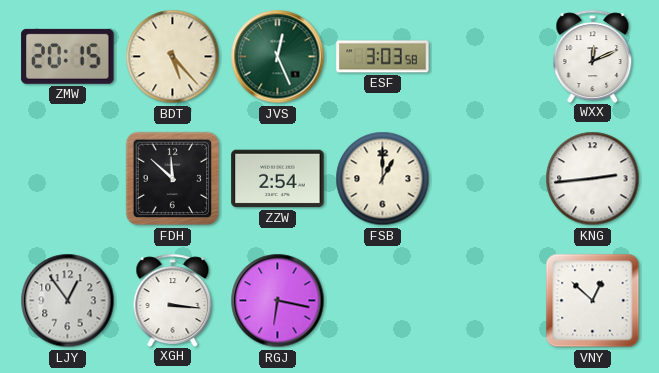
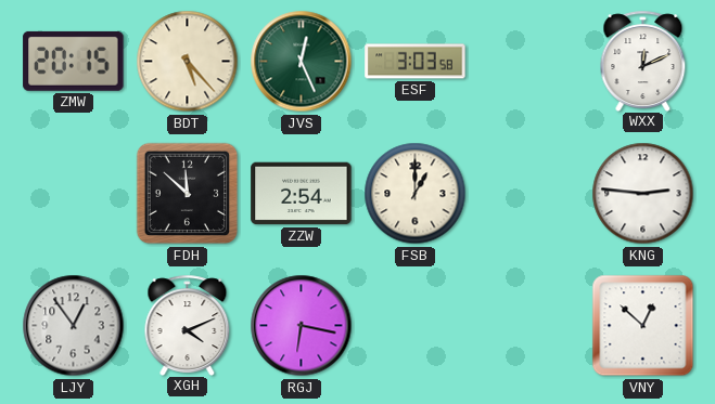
KNG: 2:44 -> 2:46 (643, 194)
XGH: 3:16 -> 4:11 (188, 325)
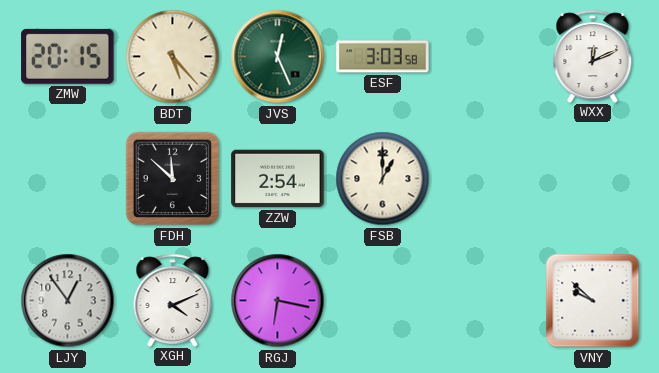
KNG: 2:46 -> none (643, 194)
VNY: 12:52 -> 9:52 (593, 301)
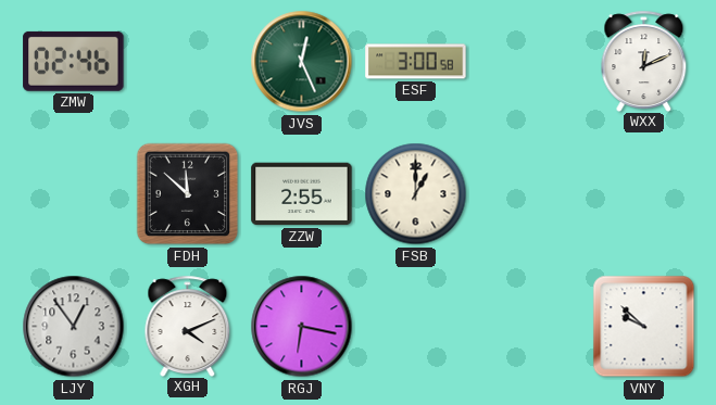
ZMW: 20:15 -> 02:46 (74, 61)
BDT: 5:23 -> none (173, 57)
ESF: 3:03 -> 3:00 (416, 62)
ZZW: 2:54 -> 2:55 (302, 194)
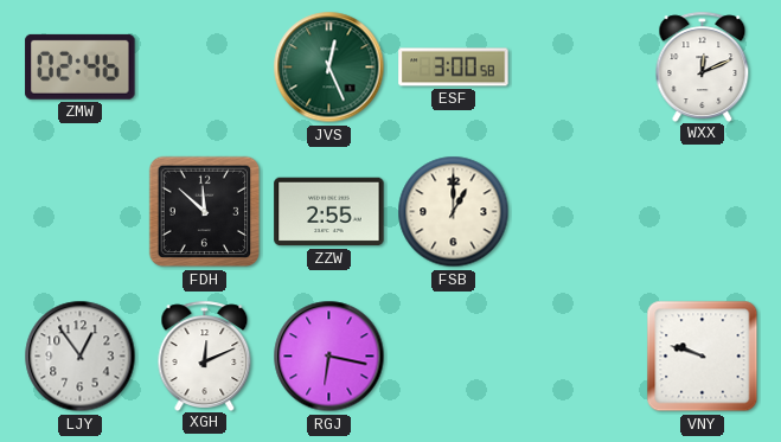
XGH: 4:11 -> 12:11 (205, 355)
VNY: 9:52 -> 9:48 (703, 357)
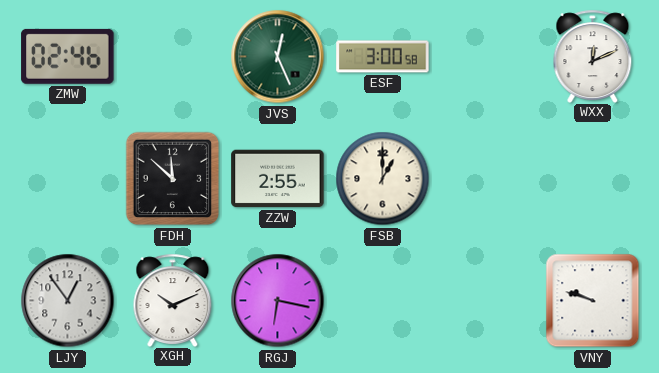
XGH: 12:11 -> 10:11 (173, 300)
